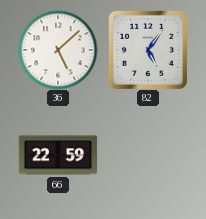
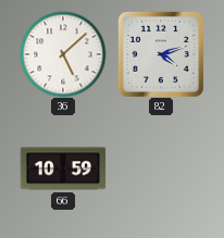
82: 5:06 -> 4:12 (161, 54)
66: 22:59 -> 10:59 (63, 168)
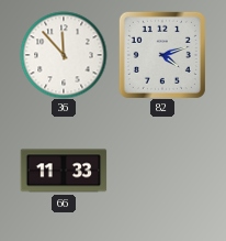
36: 5:08 -> 11:53 (64, 55)
66: 10:59 -> 11:33 (64, 171)
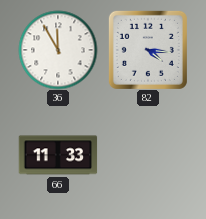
36: 11:53 -> 11:55 (58, 50)
82: 4:12 -> 4:16 (148, 50)
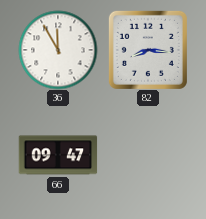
82: 4:16 -> 8:16 (148, 50)
66: 11:33 -> 09:47 (58, 155)
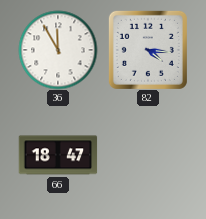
82: 8:16 -> 4:16 (148, 50)
66: 09:47 -> 18:47 (58, 155)
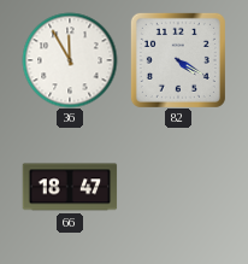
82: 4:16 -> 4:20 (178, 60)
